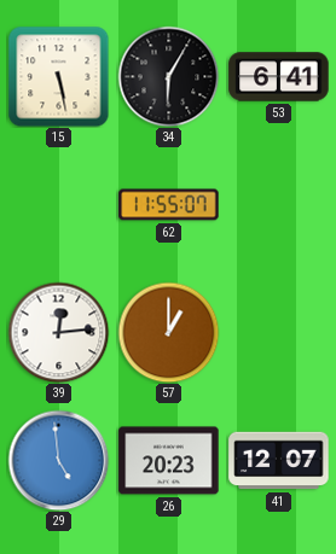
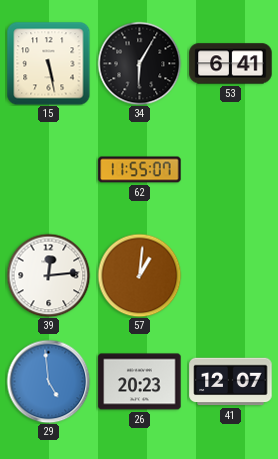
57: 1:00 -> 1:01 (139, 275)
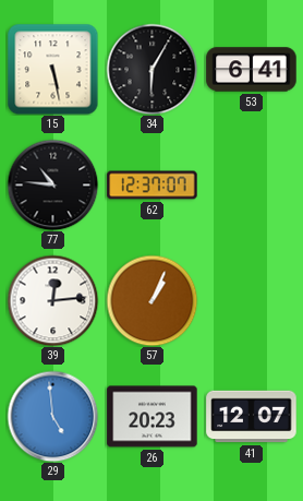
77: none -> 10:46 (52, 184)
62: 11:55 -> 12:37 (153, 186)
57: 1:01 -> 1:04 (152, 300)
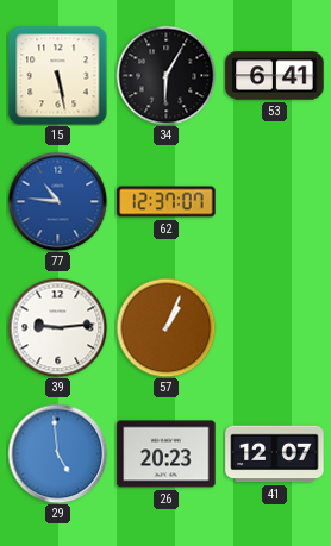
77 dial: black -> blue (57, 201)
39: 12:14 -> 9:14 (57, 327)
